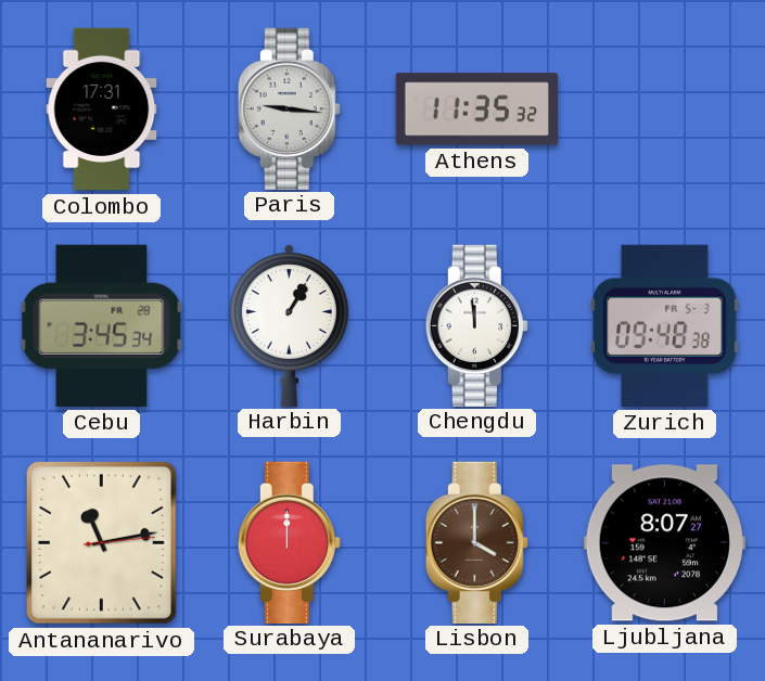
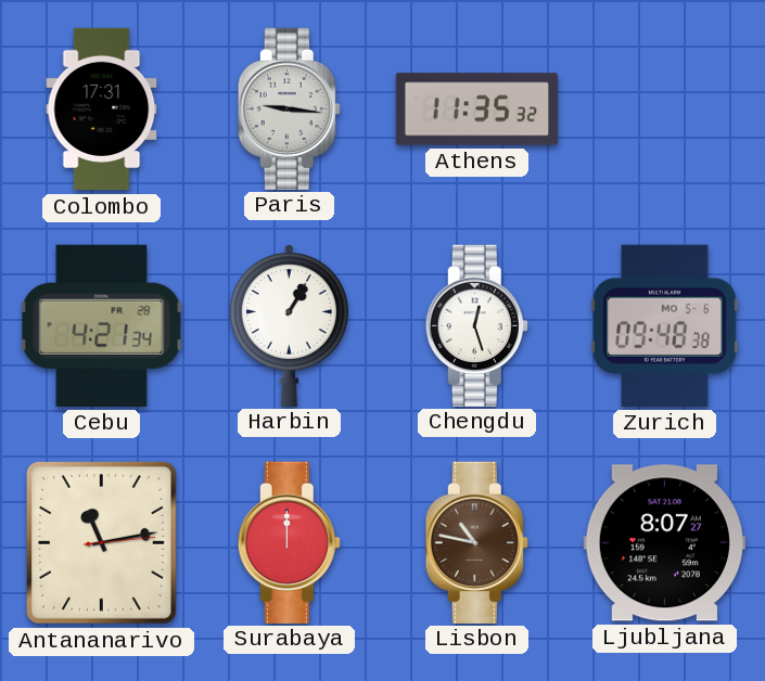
Cebu: 3:45 -> 4:21 (102, 325)
Chengdu: 11:59 -> 12:27 (476, 325)
Zurich date: FR 5-3 -> MO 5-6 (665, 325)
Lisbon: 4:00 -> 10:47 (476, 542)
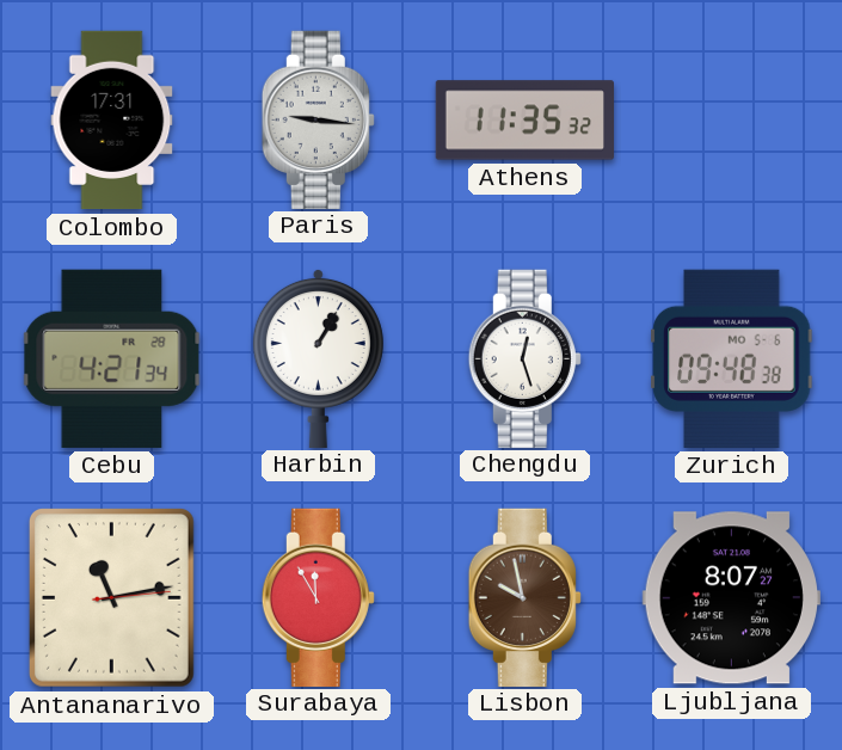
Surabaya: 12:00 -> 11:55 (318, 597)
Lisbon: 10:47 -> 9:58 (524, 597)
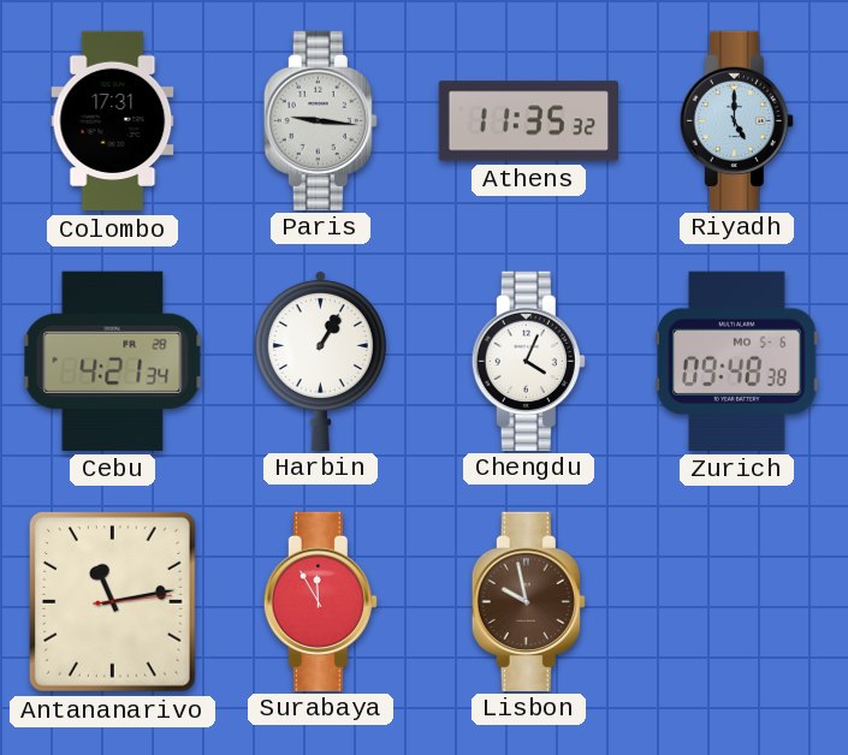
Riyadh: none -> 5:00 (736, 120)
Chengdu: 12:27 -> 4:04 (528, 361)
Ljubljana: 8:07 -> none (731, 598)
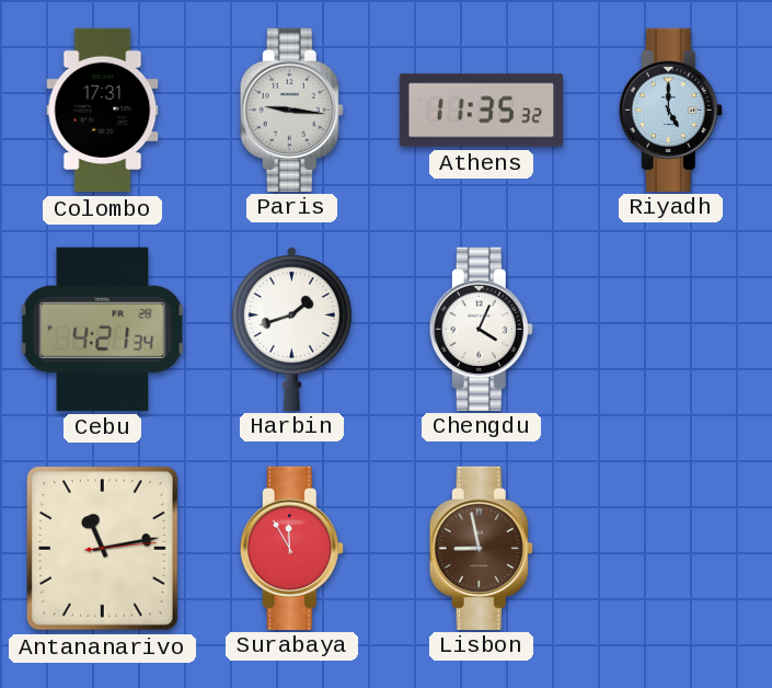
Harbin: 1:05 -> 1:42 (291, 328)
Zurich: 09:48 -> none (737, 361)
Lisbon: 9:58 -> 8:58 (481, 548)
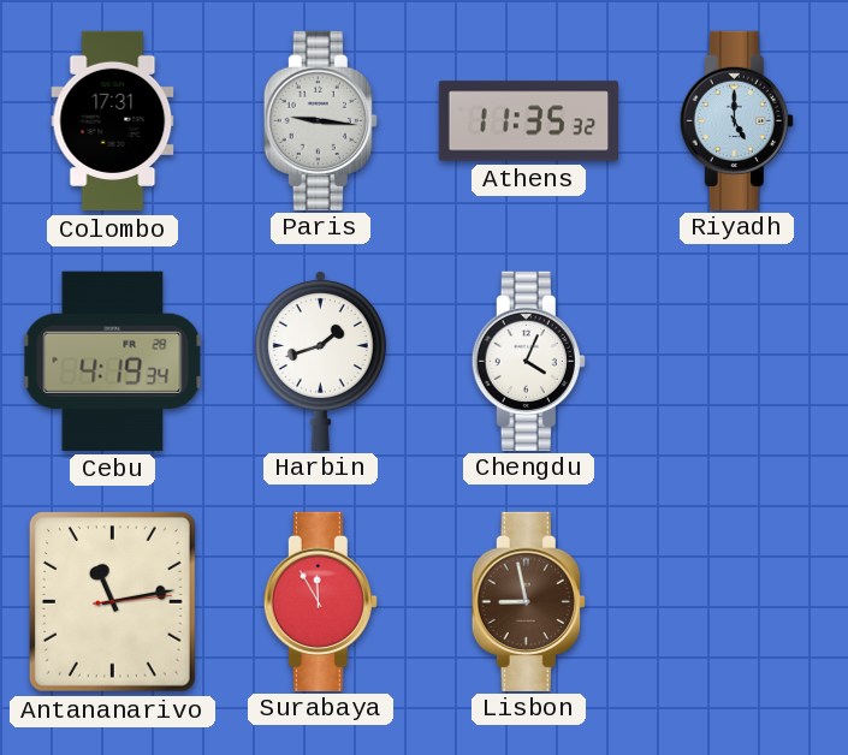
Cebu: 4:21 -> 4:19 (113, 361)
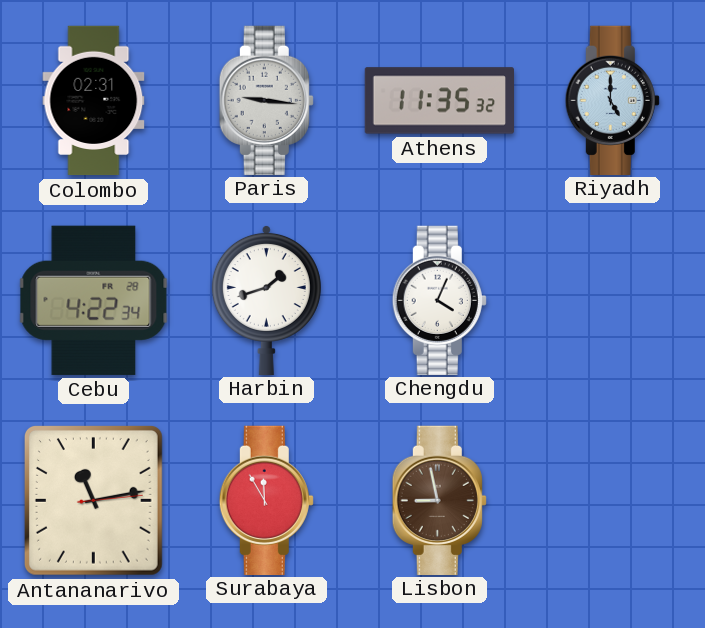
Colombo: 17:31 -> 02:31 (94, 101)
Cebu: 4:19 -> 4:22 (94, 300)
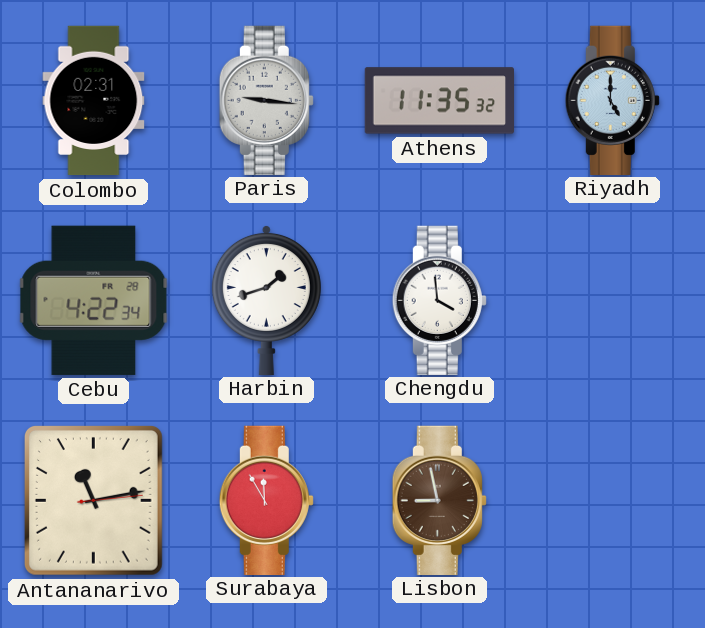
Chengdu: 4:04 -> 3:59 (439, 300)
